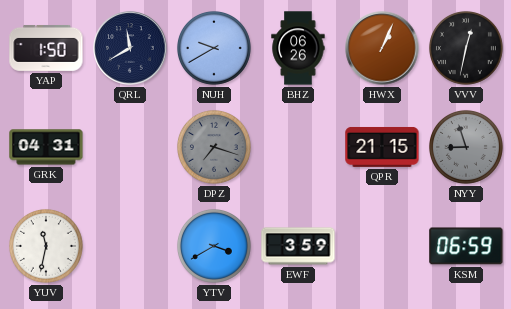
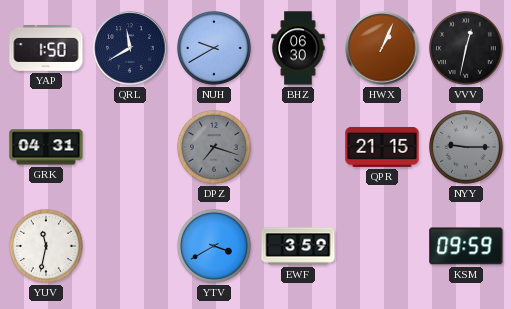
BHZ: 06:26 -> 06:30 (298, 48)
NYY: 8:57 -> 9:15 (466, 147)
KSM: 06:59 -> 09:59 (466, 246)
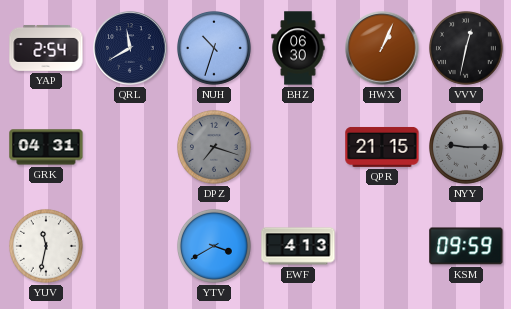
YAP: 1:50 -> 2:54 (46, 48)
NUH: 9:40 -> 10:33 (214, 48)
EWF: 3:59 -> 4:13 (298, 246)
